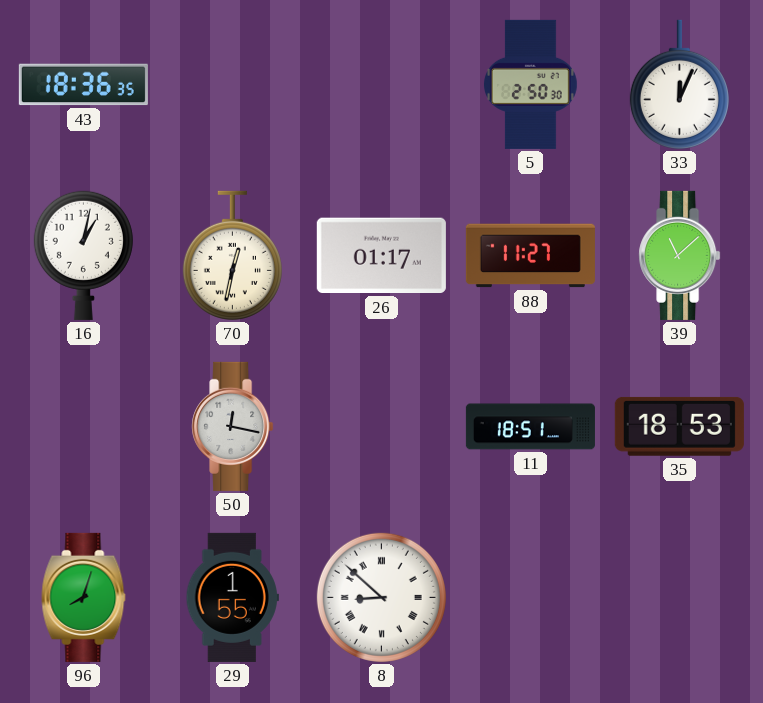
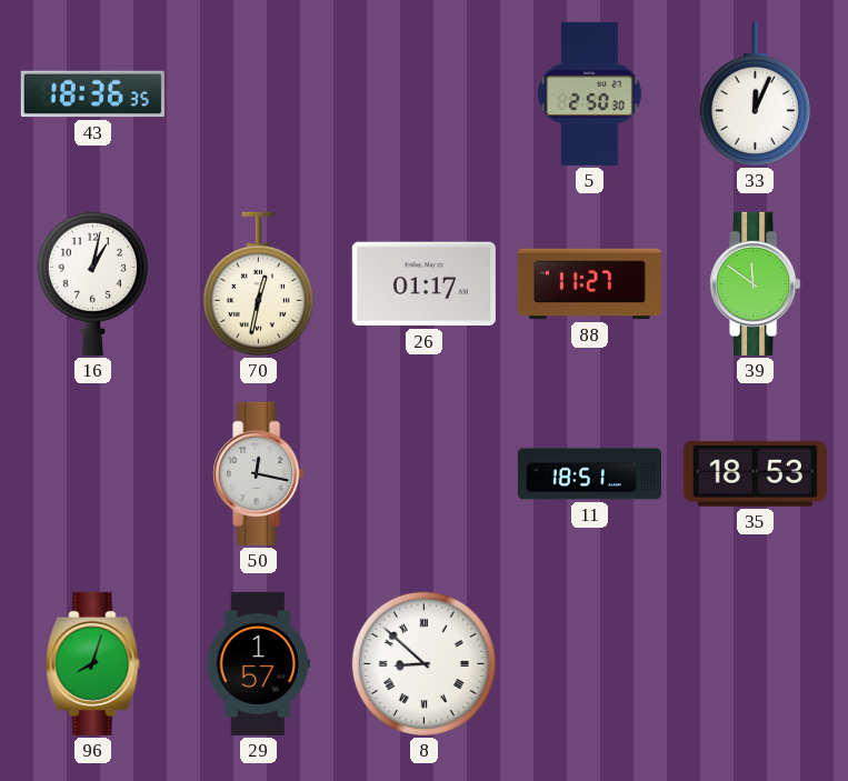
39: 11:08 -> 11:51 (756, 283)
29: 1:55 -> 1:57 (258, 663)
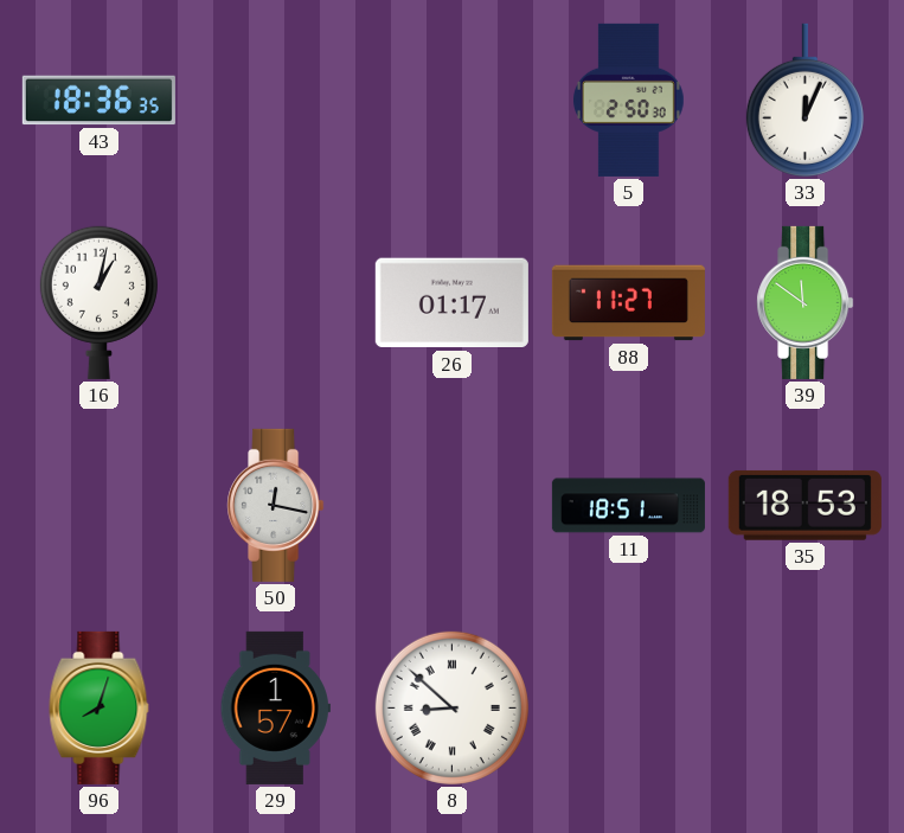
70: 12:32 -> none (258, 283)
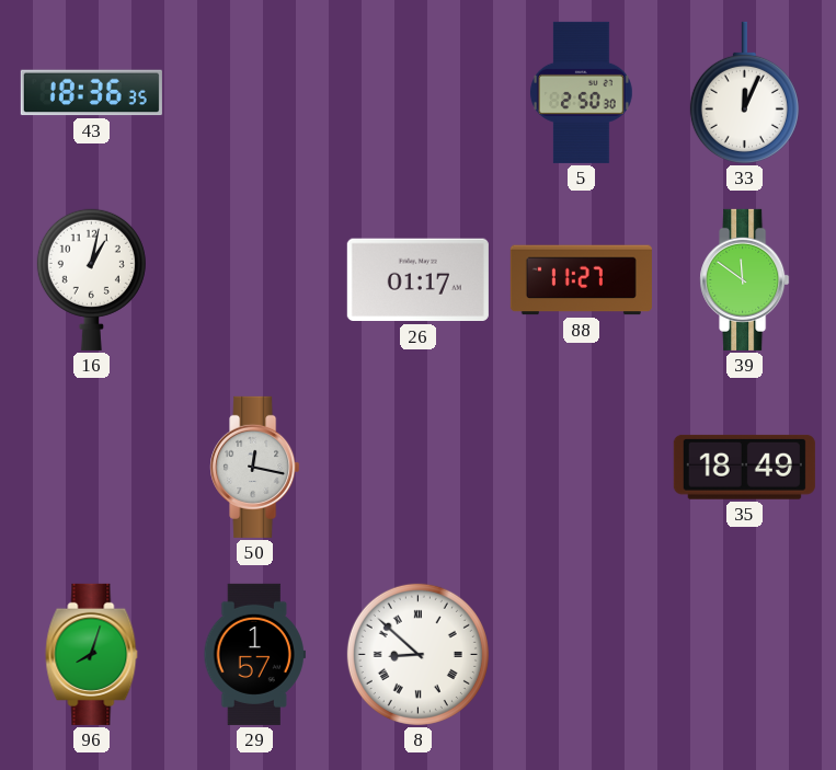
11: 18:51 -> none (628, 506)
35: 18:53 -> 18:49 (744, 467)
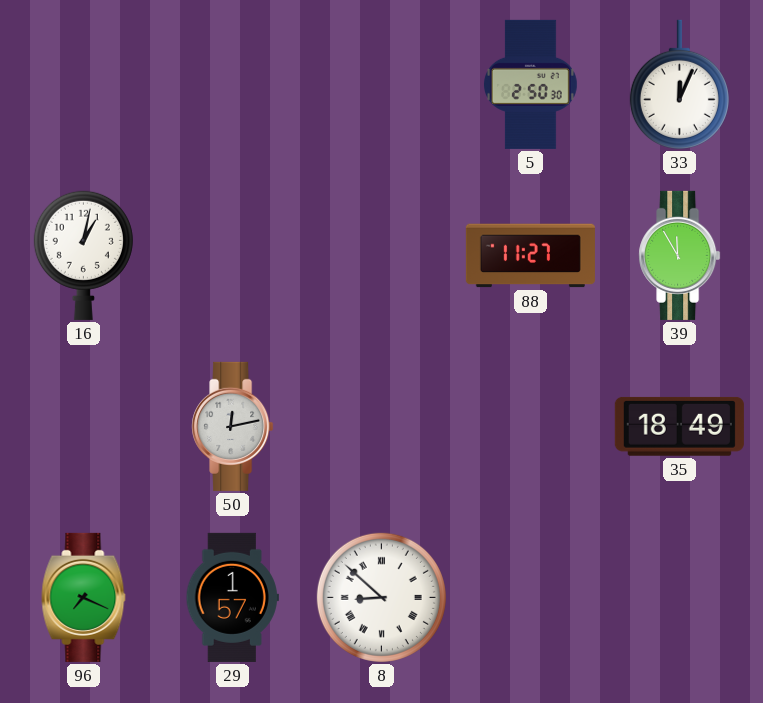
43: 18:36 -> none (91, 93)
26: 01:17 -> none (417, 280)
39: 11:51 -> 11:55 (680, 255)
50: 12:17 -> 12:13 (233, 426)
96: 8:03 -> 7:19 (84, 597)
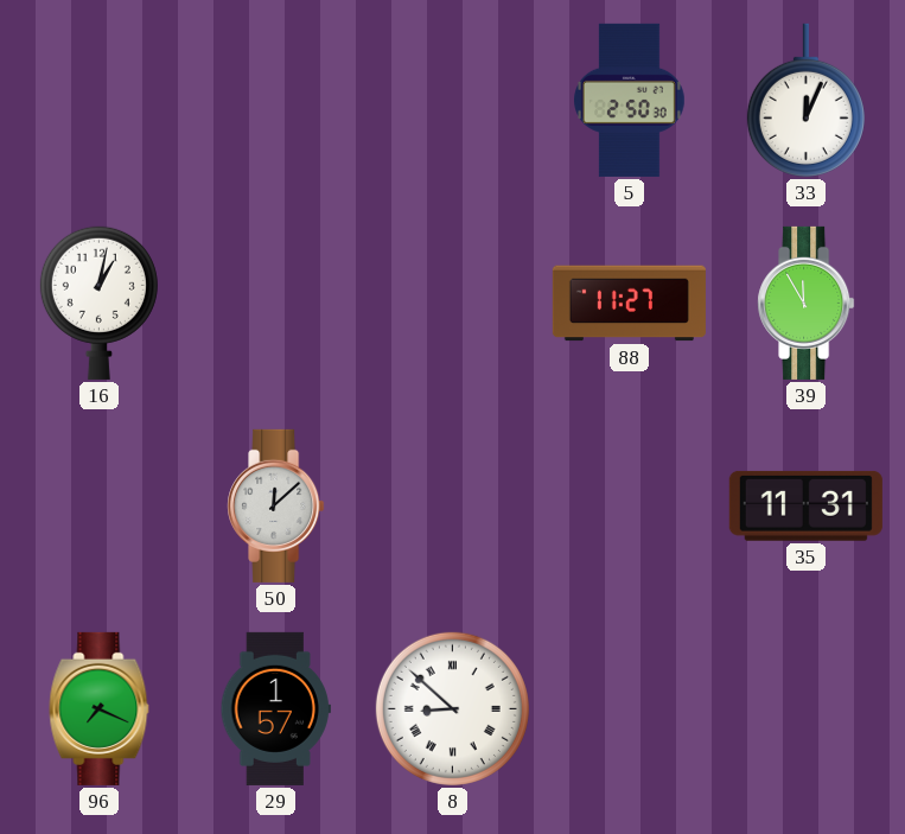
50: 12:13 -> 12:08 (276, 505)
35: 18:49 -> 11:31 (805, 505)
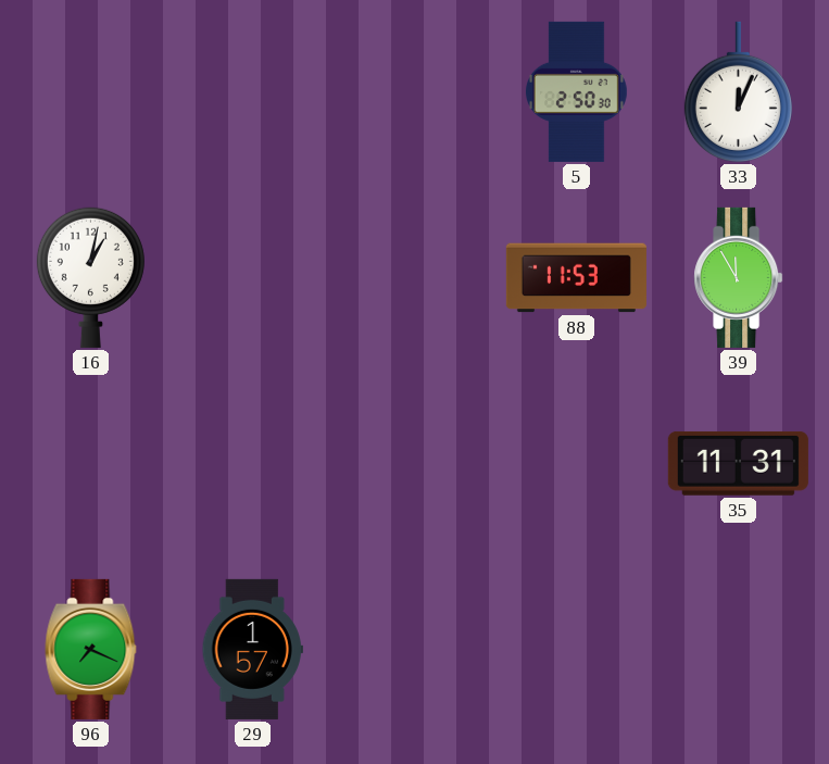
88: 11:27 -> 11:53 (576, 278)
50: 12:08 -> none (276, 505)
8: 8:52 -> none (452, 708)
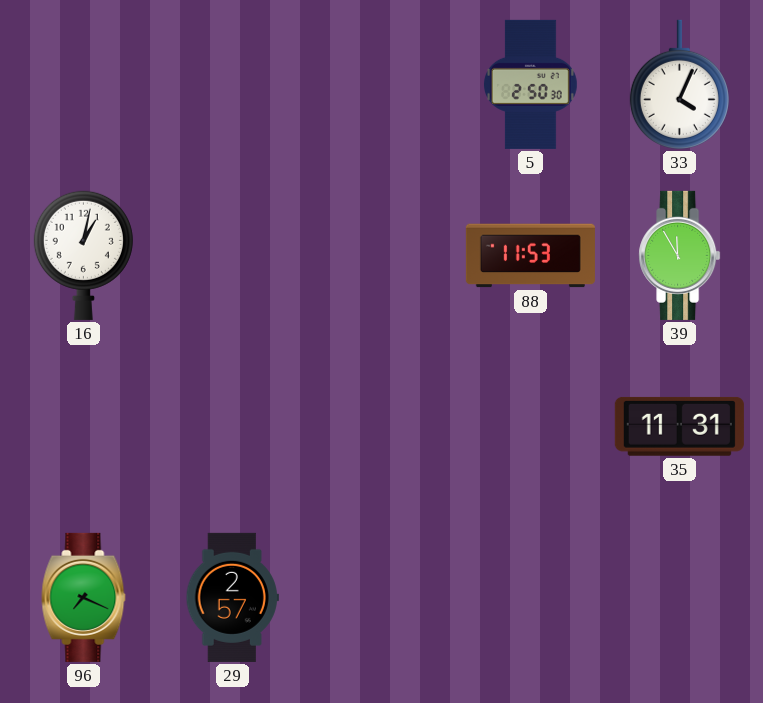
33: 12:04 -> 4:04 (679, 84)
29: 1:57 -> 2:57 (232, 597)
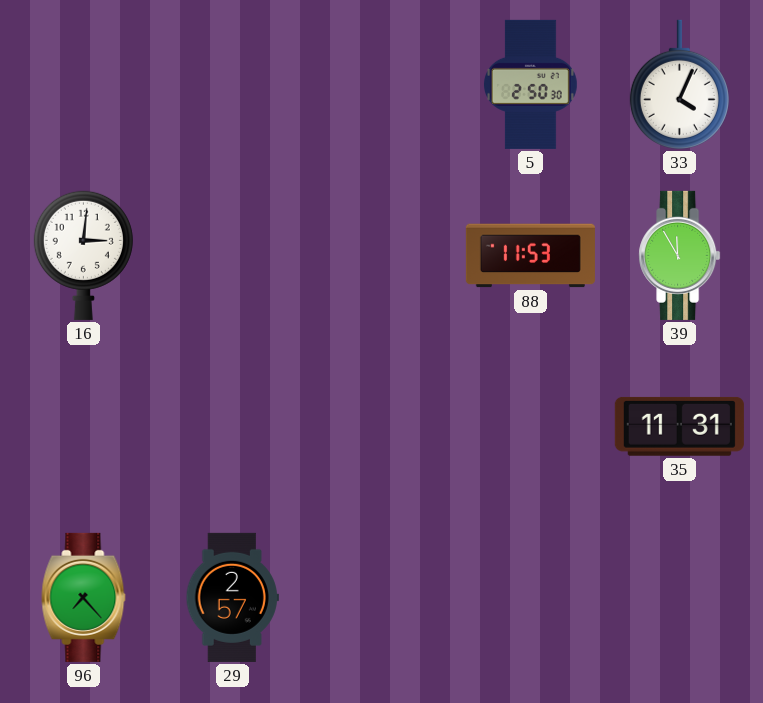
16: 1:02 -> 3:01 (83, 255)
96: 7:19 -> 7:23 (84, 597)
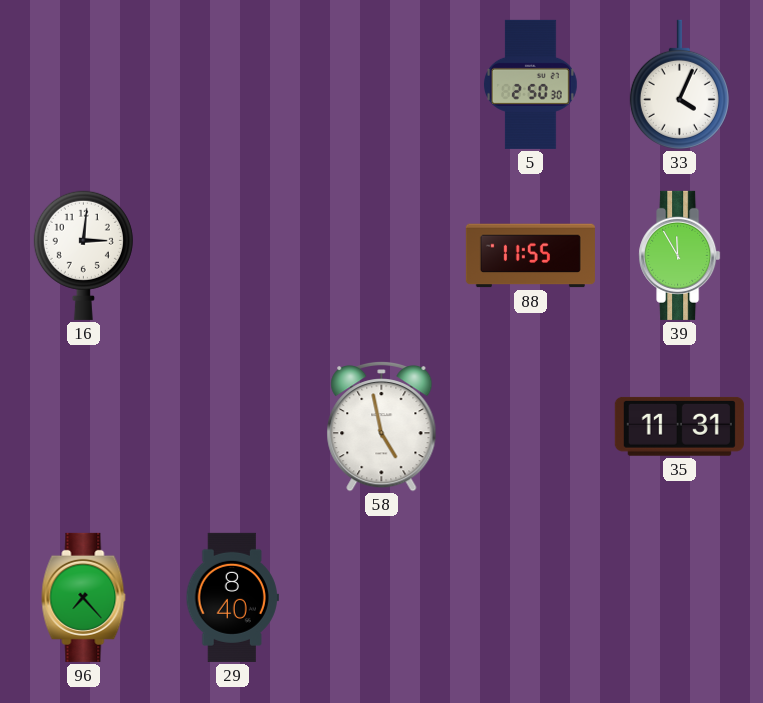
88: 11:53 -> 11:55 (530, 256)
58: none -> 4:58 (382, 426)
29: 2:57 -> 8:40 (232, 597)
